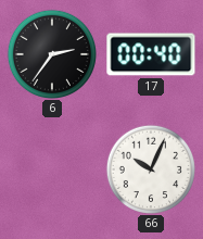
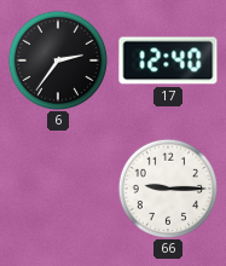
17: 00:40 -> 12:40 (168, 60)
66: 10:04 -> 9:15 (167, 187)
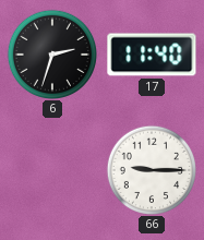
6: 2:36 -> 2:33 (51, 53)
17: 12:40 -> 11:40 (152, 55)
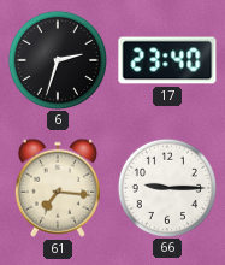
17: 11:40 -> 23:40 (167, 60)
61: none -> 7:16 (58, 188)
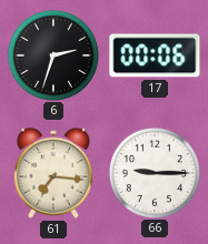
17: 23:40 -> 00:06 (155, 55)
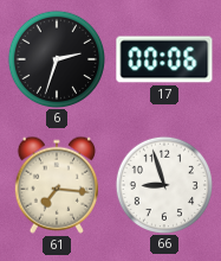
66: 9:15 -> 8:57 (163, 184)
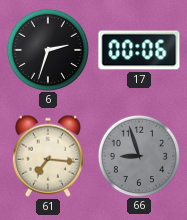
66 dial: white -> grey (138, 155)
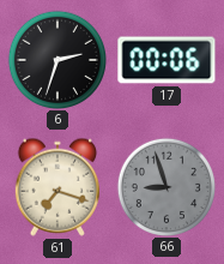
61: 7:16 -> 7:18 (57, 187)
